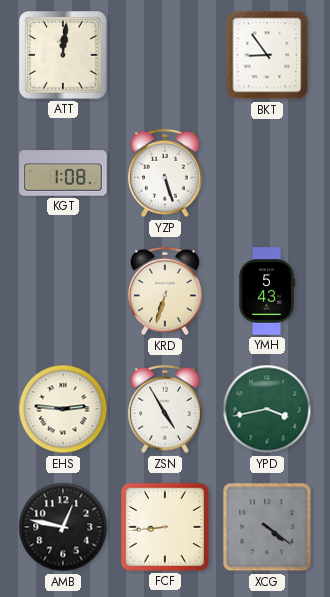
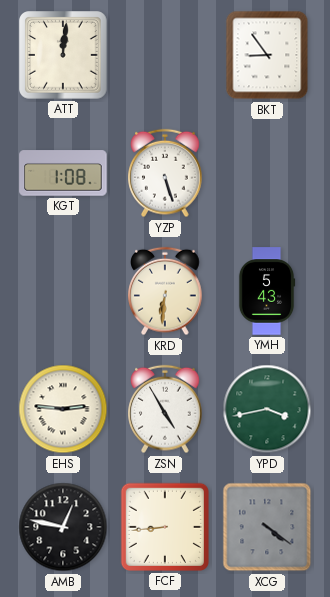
KRD: 6:33 -> 6:31 (165, 291)
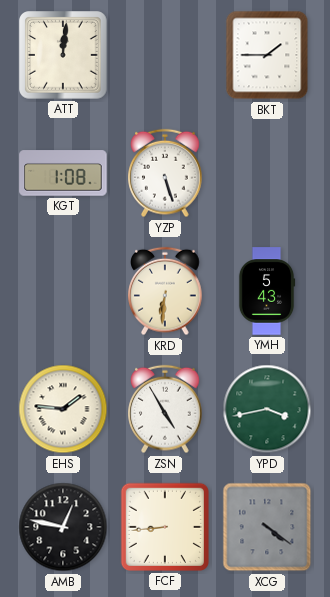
BKT: 8:54 -> 1:45 (267, 55)
EHS: 2:46 -> 1:46 (63, 409)
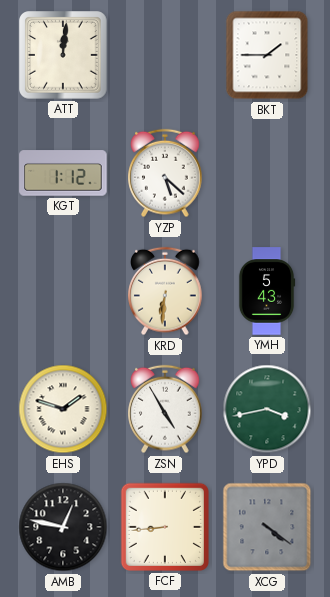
KGT: 1:08 -> 1:12 (63, 173)
YZP: 5:27 -> 5:22 (165, 173)
EHS: 1:46 -> 1:48 (63, 409)
